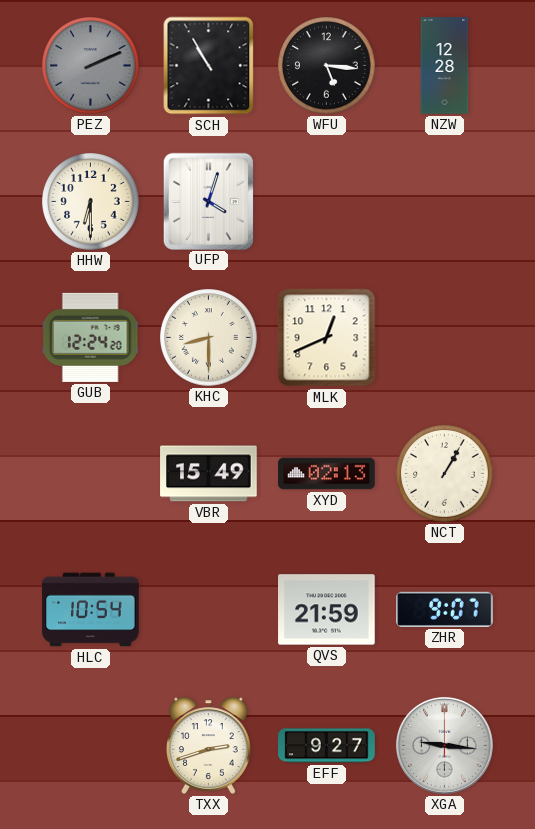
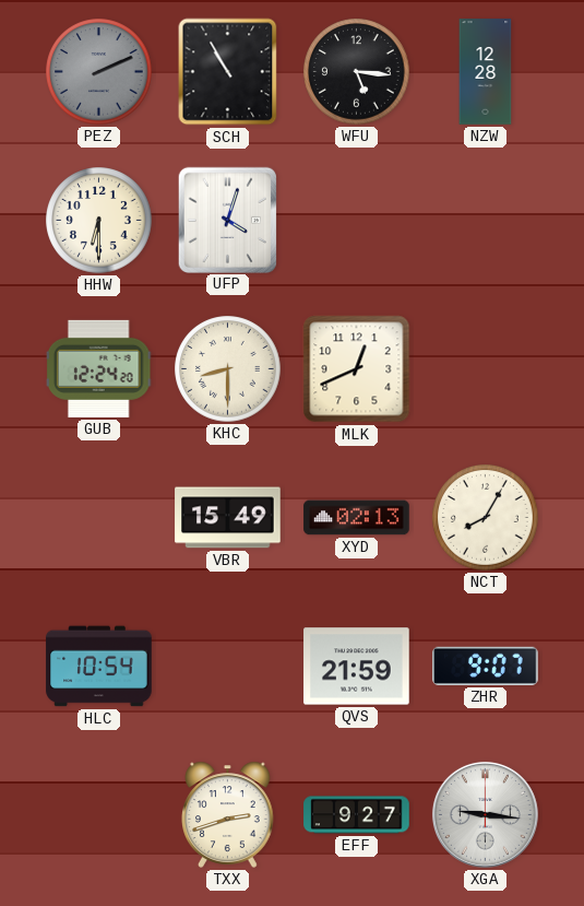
NCT: 1:05 -> 8:05 (486, 518)
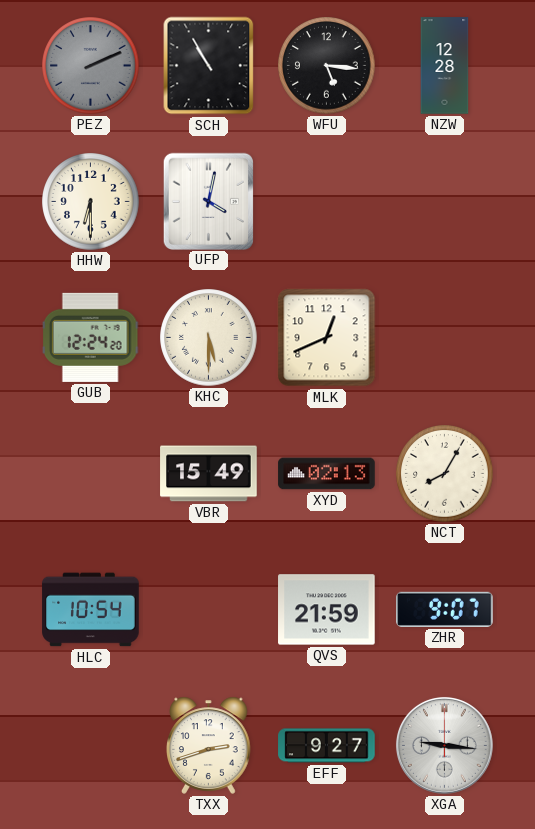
UFP: 4:03 -> 4:02 (208, 201)
KHC: 8:30 -> 5:30 (209, 338)
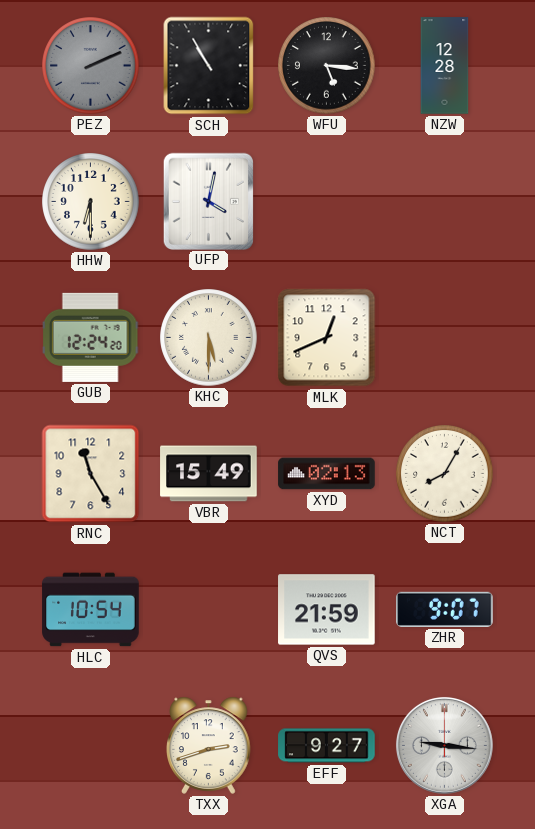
RNC: none -> 11:25 (91, 474)
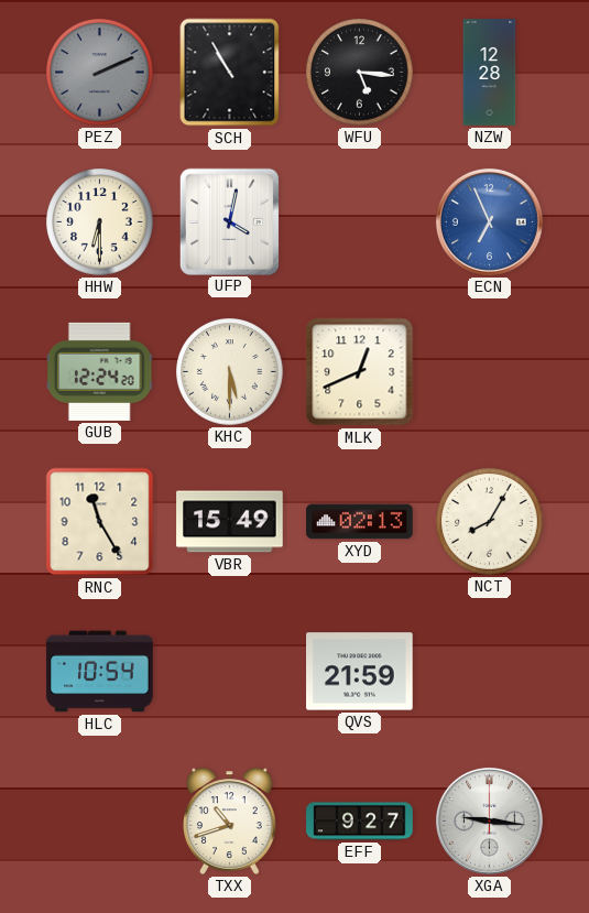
ECN: none -> 6:56 (489, 221)
ZHR: 9:07 -> none (445, 609)
TXX: 2:42 -> 10:42 (230, 820)
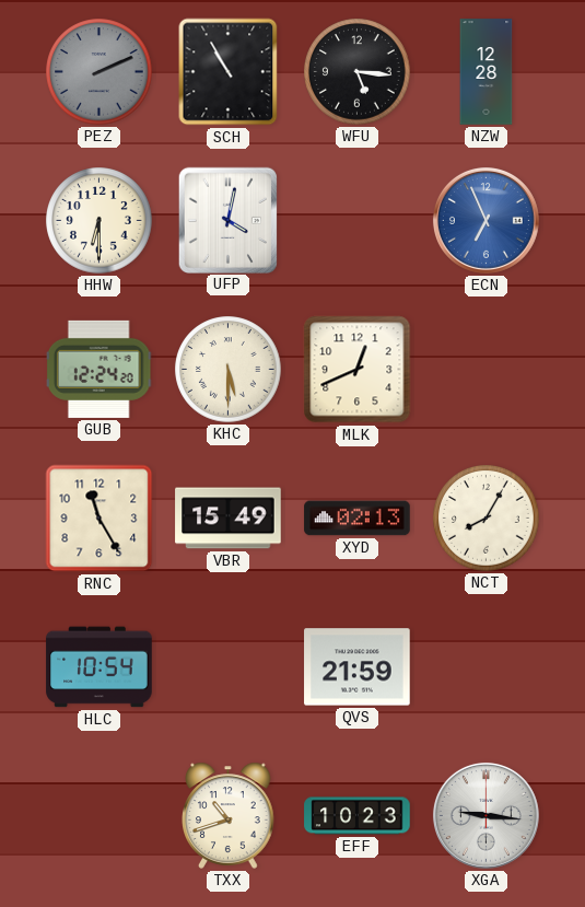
EFF: 9:27 -> 10:23 (358, 816)
